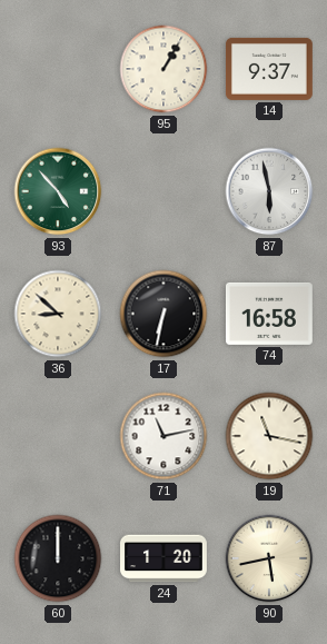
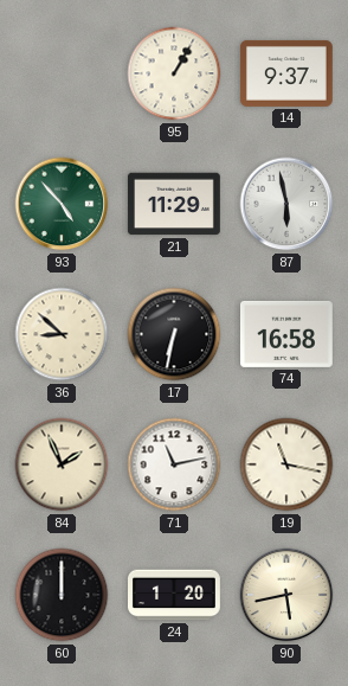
21: none -> 11:29 (174, 204)
84: none -> 1:56 (62, 464)
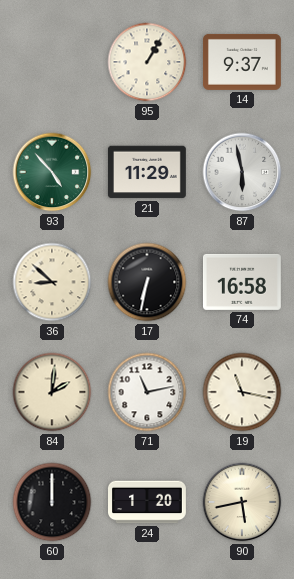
84: 1:56 -> 2:01 (52, 392)
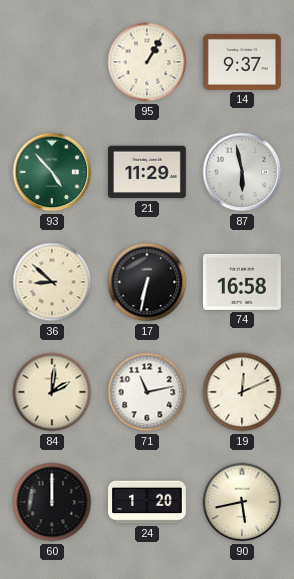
19: 11:17 -> 12:11 (242, 392)
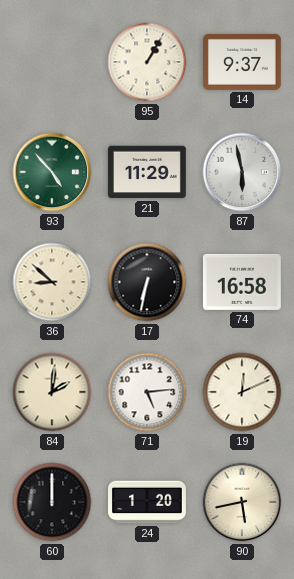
71: 11:13 -> 5:14 (147, 392)
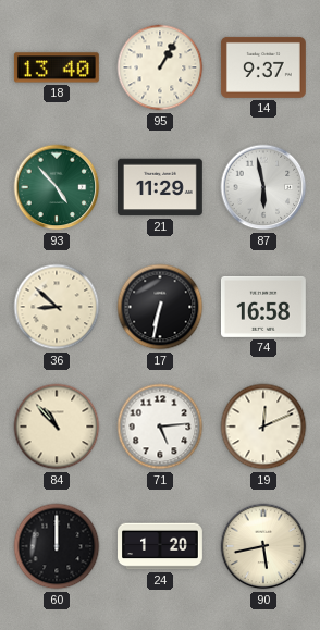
18: none -> 13:40 (57, 67)
84: 2:01 -> 10:53 (57, 427)
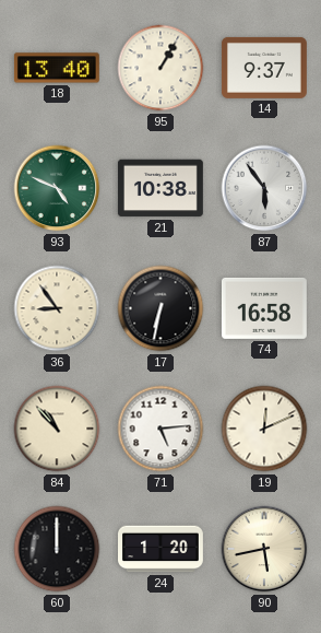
93: 4:53 -> 4:49 (57, 188)
21: 11:29 -> 10:38 (160, 188)
87: 5:58 -> 5:54 (264, 188)
36: 8:52 -> 8:54 (57, 308)
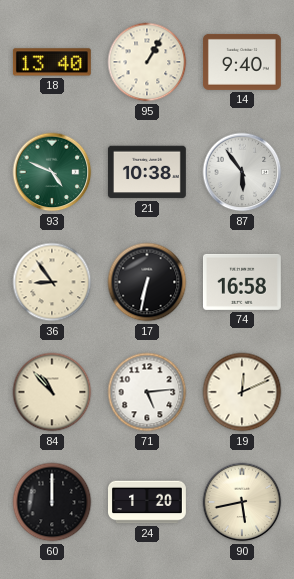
14: 9:37 -> 9:40 (242, 62)
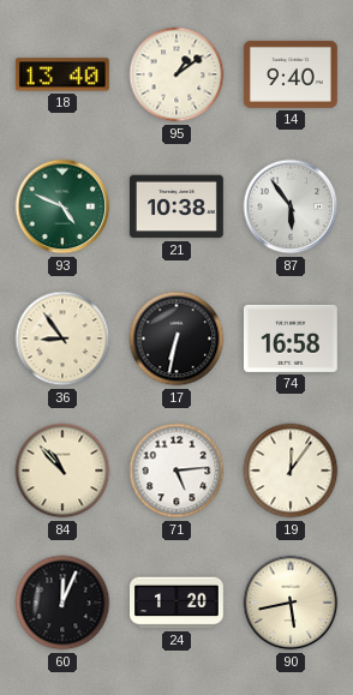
95: 1:05 -> 1:09 (176, 74)
19: 12:11 -> 12:06 (291, 471)
60: 12:00 -> 12:04 (62, 603)
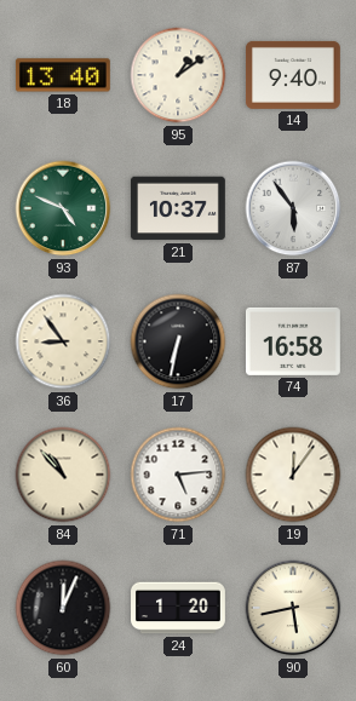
21: 10:38 -> 10:37 (178, 208)
